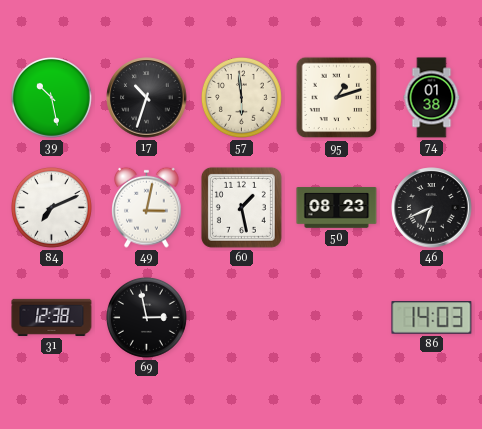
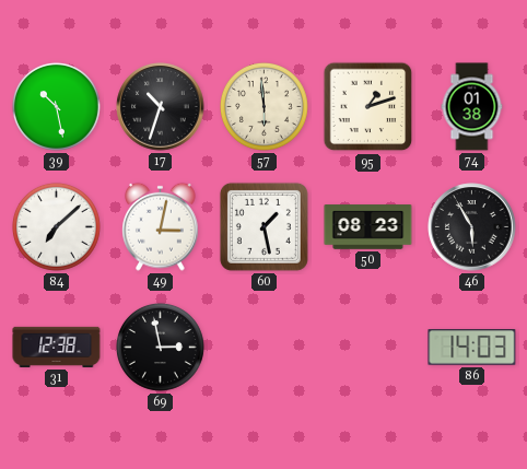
84: 7:11 -> 7:08 (56, 226)
46: 6:41 -> 5:55 (472, 227)
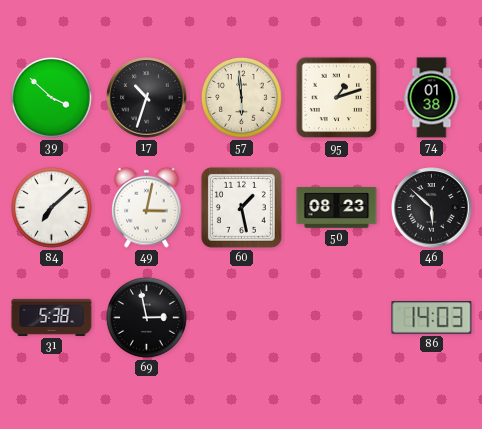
39: 10:28 -> 3:52 (51, 97)
46: 5:55 -> 5:52 (432, 208)
31: 12:38 -> 5:38 (52, 317)
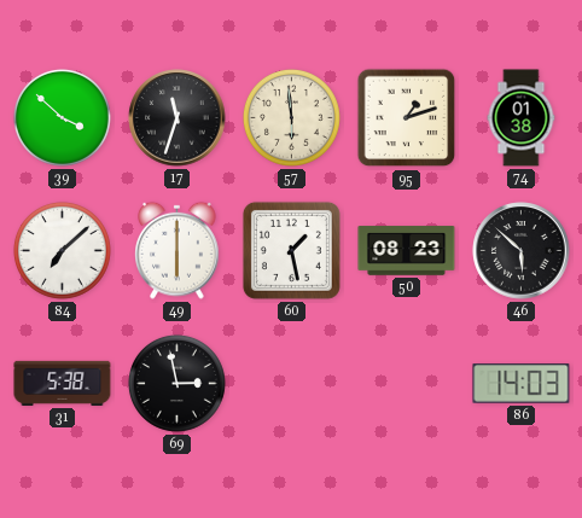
17: 10:33 -> 11:33 (177, 118)
49: 3:02 -> 6:00 (177, 250)
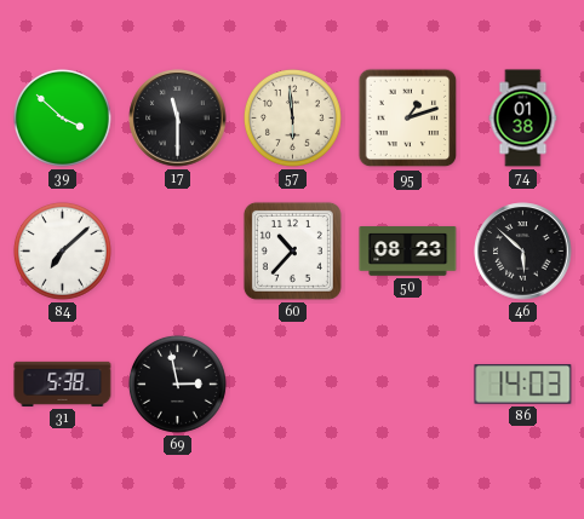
17: 11:33 -> 11:30 (178, 119)
49: 6:00 -> none (177, 250)
60: 1:28 -> 10:37 (292, 250)
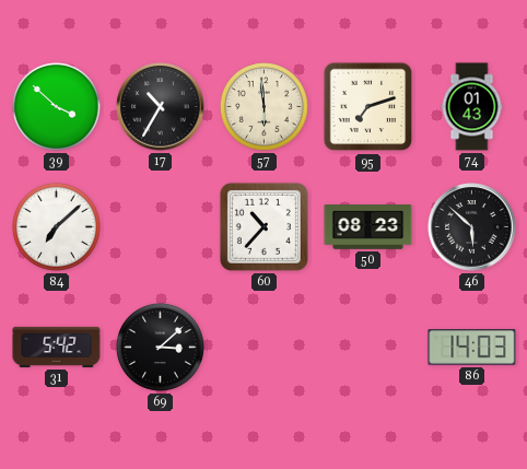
17: 11:30 -> 10:35 (161, 107)
95: 1:12 -> 7:12 (368, 107)
74: 01:38 -> 01:43 (472, 107)
31: 5:38 -> 5:42 (57, 347)
69: 2:58 -> 3:08 (160, 347)
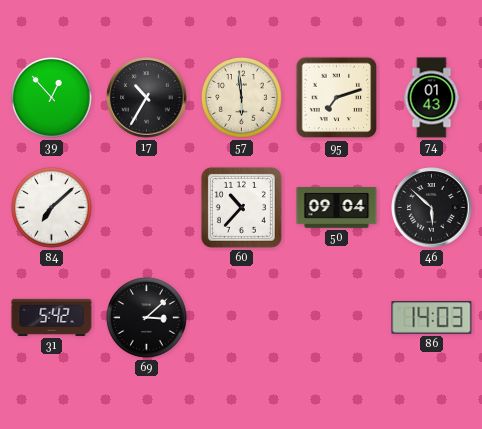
39: 3:52 -> 12:53 (51, 97)
50: 08:23 -> 09:04 (337, 208)
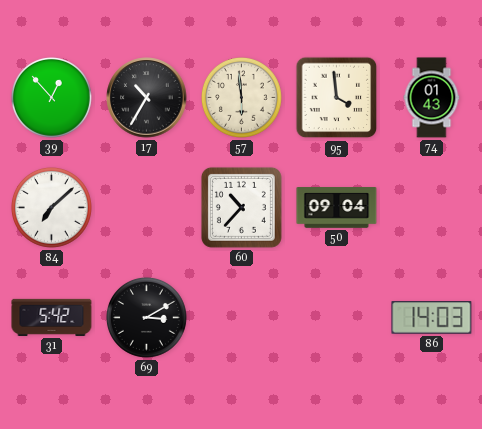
95: 7:12 -> 3:59 (337, 98)
46: 5:52 -> none (432, 208)
69: 3:08 -> 3:10 (146, 317)
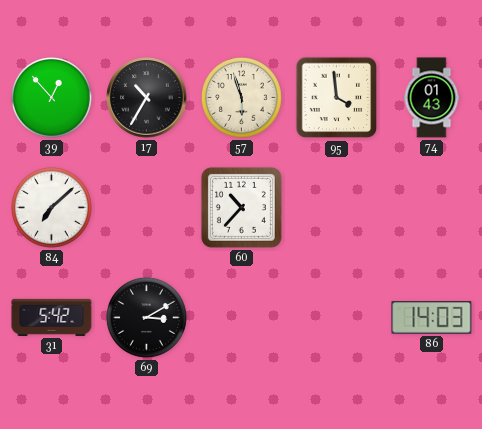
57: 5:59 -> 5:57 (241, 97)
50: 09:04 -> none (337, 208)
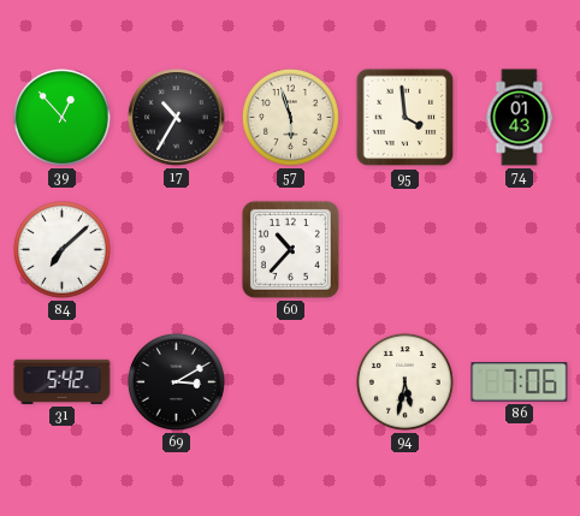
94: none -> 5:32 (404, 381)
86: 14:03 -> 7:06 (520, 382)
